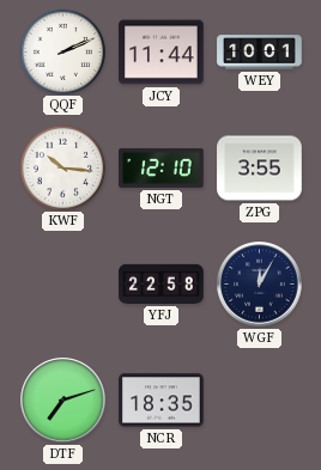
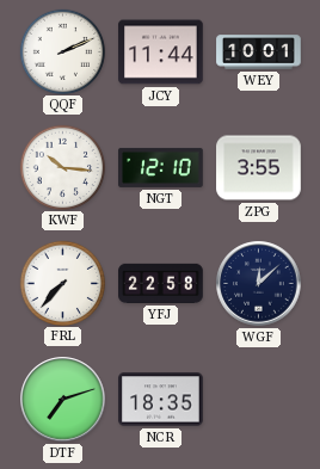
FRL: none -> 7:37 (62, 283)
WGF: 12:05 -> 12:08 (259, 284)
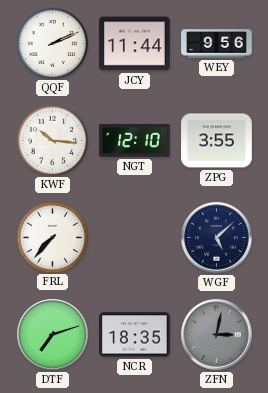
WEY: 10:01 -> 9:56 (217, 44)
YFJ: 22:58 -> none (161, 283)
WGF: 12:08 -> 5:08 (217, 238)
ZFN: none -> 3:02 (217, 335)
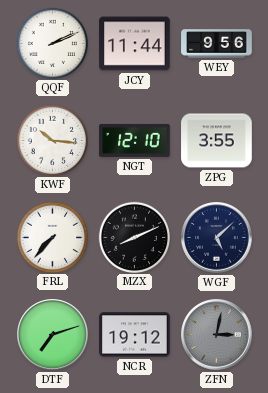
MZX: none -> 8:11 (134, 237)
NCR: 18:35 -> 19:12 (135, 335)
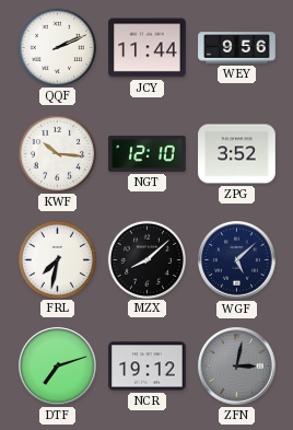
ZPG: 3:55 -> 3:52 (237, 154)
FRL: 7:37 -> 7:32 (57, 259)
MZX: 8:11 -> 8:08 (146, 259)
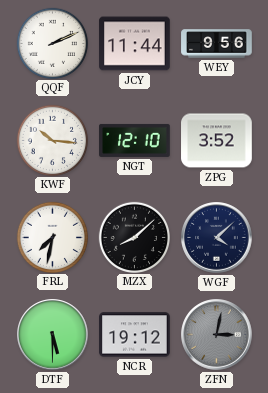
WGF: 5:08 -> 4:08 (217, 238)
DTF: 7:12 -> 5:30 (53, 335)
